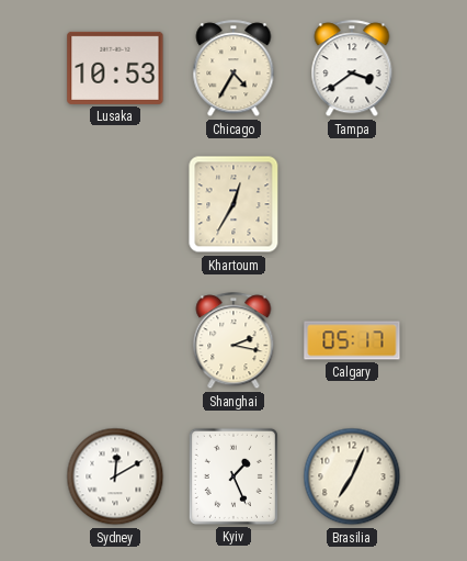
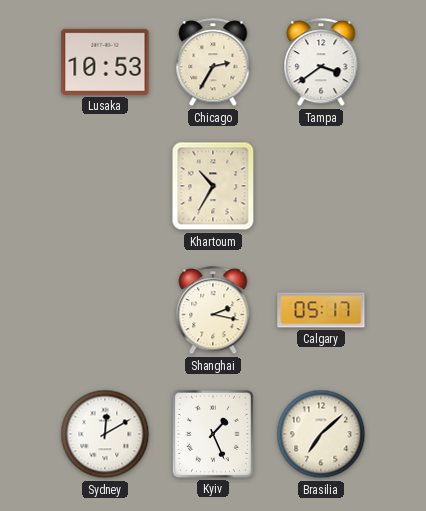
Chicago: 4:35 -> 2:35 (213, 63)
Khartoum: 12:35 -> 10:35 (213, 186)
Brasilia: 7:04 -> 7:08 (321, 434)
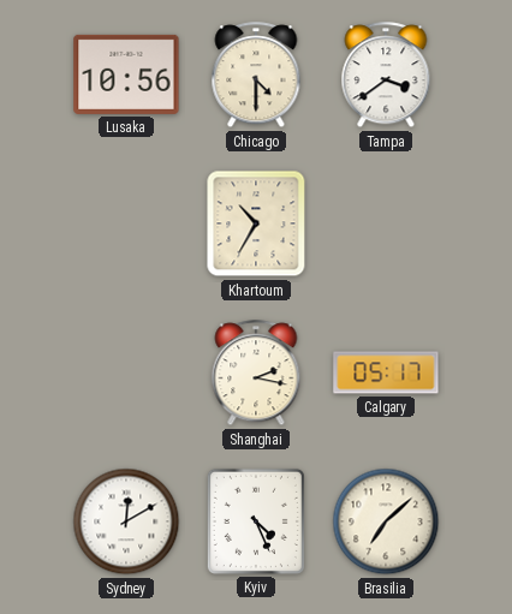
Lusaka: 10:53 -> 10:56 (126, 74)
Chicago: 2:35 -> 4:30 (256, 76)
Kyiv: 1:26 -> 4:26 (256, 521)
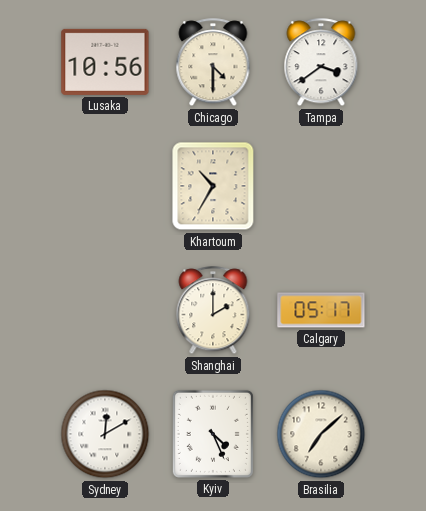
Shanghai: 2:17 -> 2:00 (213, 311)
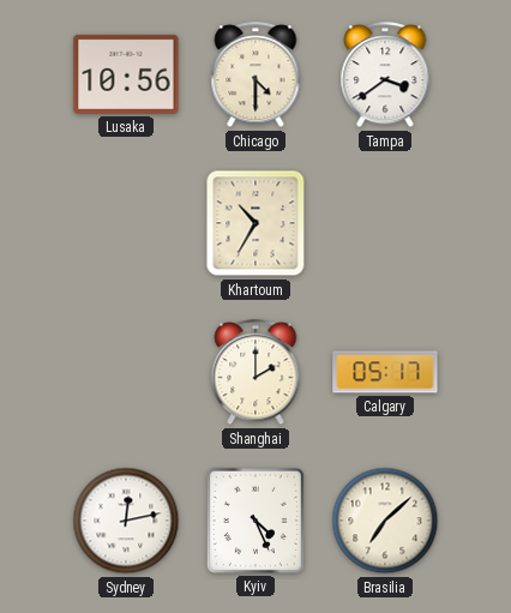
Sydney: 12:10 -> 12:13 (126, 521)
